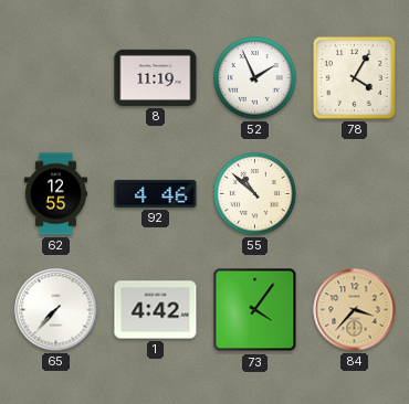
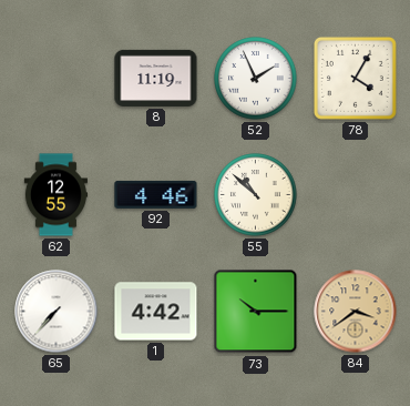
73: 4:06 -> 10:15 (256, 312)
84: 3:37 -> 3:39 (356, 312)
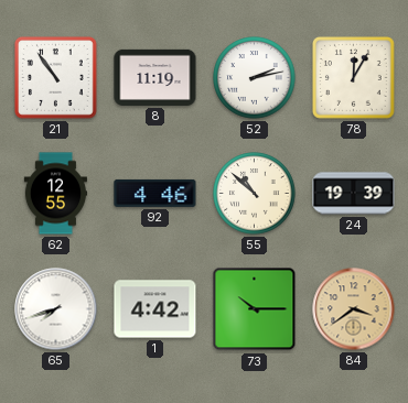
21: none -> 10:54 (55, 77)
52: 1:56 -> 2:13 (255, 78)
78: 4:05 -> 12:05 (353, 77)
24: none -> 19:39 (354, 194)
65: 7:37 -> 7:42 (56, 309)
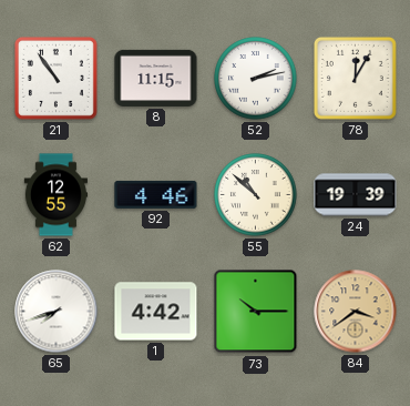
8: 11:19 -> 11:15 (156, 78)
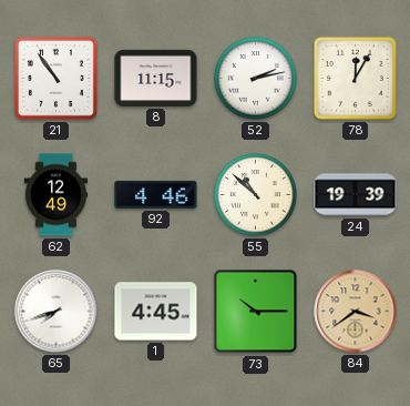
62: 12:55 -> 12:49 (55, 195)
1: 4:42 -> 4:45 (156, 312)
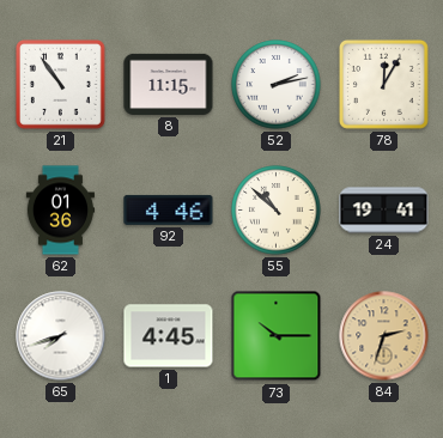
62: 12:49 -> 01:36 (60, 211)
24: 19:39 -> 19:41 (384, 211)
84: 3:39 -> 2:33 (384, 336)
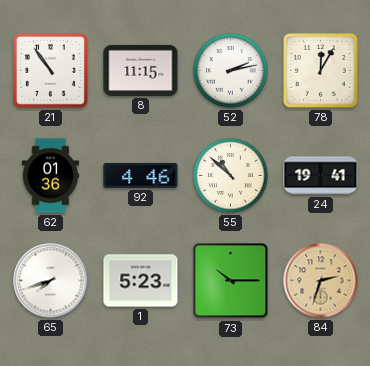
1: 4:45 -> 5:23 (141, 281)
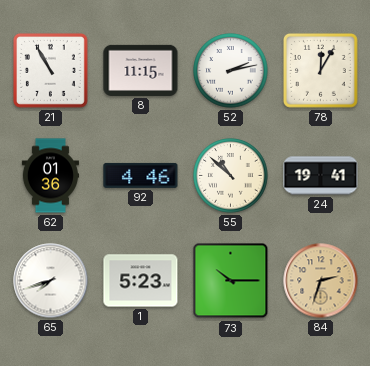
21: 10:54 -> 10:55 (50, 70)
